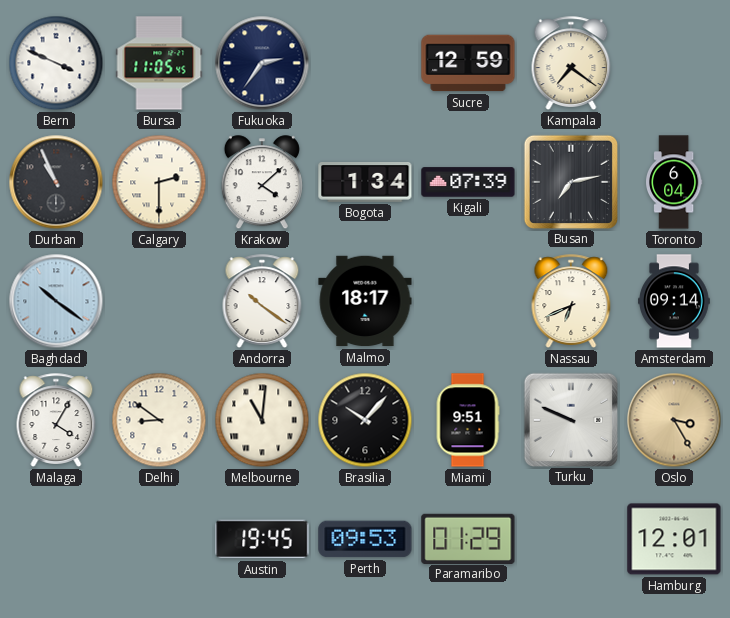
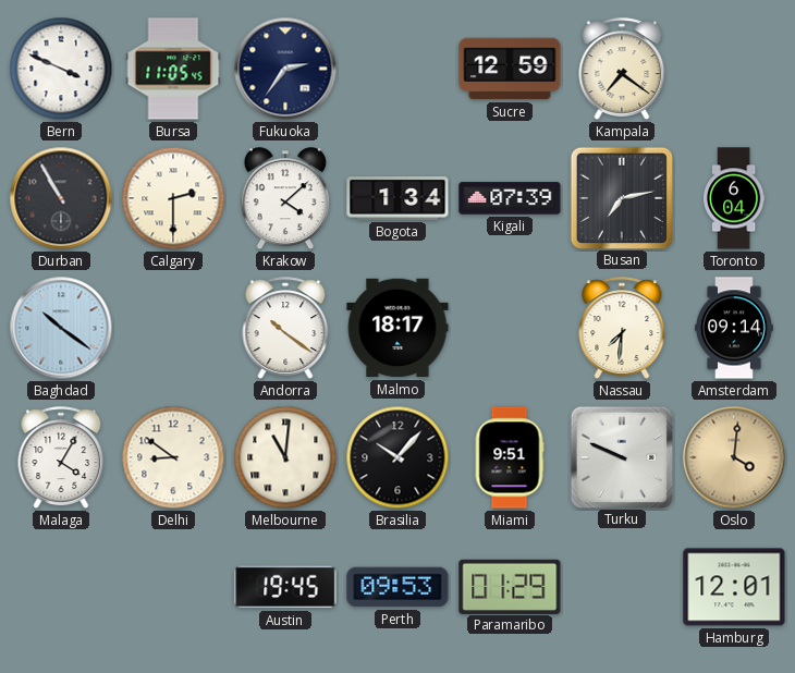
Durban: 10:56 -> 10:55 (61, 198)
Nassau: 6:41 -> 7:31 (622, 328)
Oslo: 3:25 -> 4:01 (734, 457)
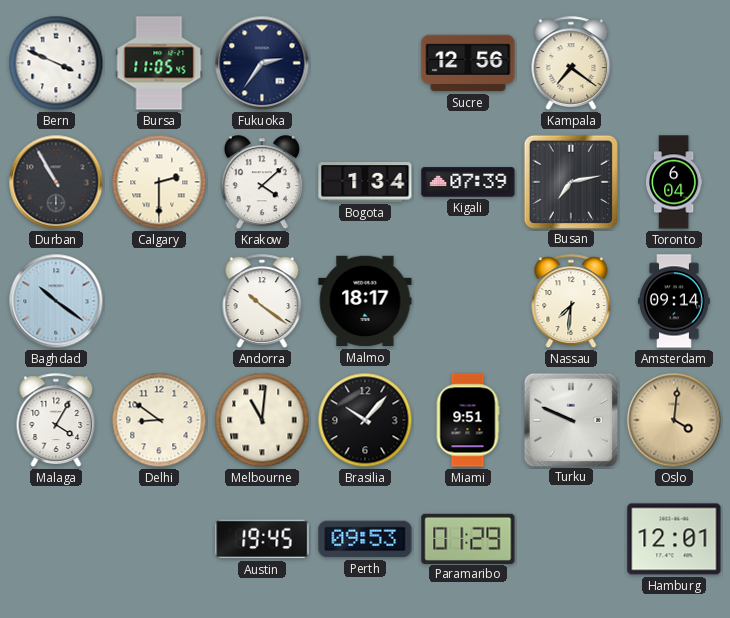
Sucre: 12:59 -> 12:56 (468, 63)
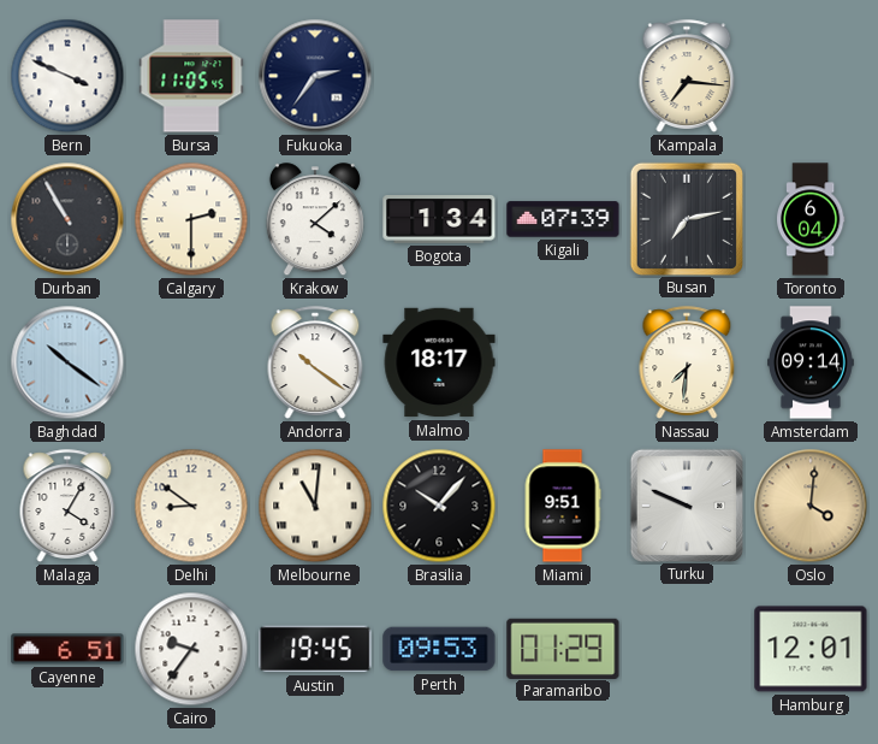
Sucre: 12:56 -> none (468, 63)
Kampala: 7:21 -> 7:16 (687, 76)
Cayenne: none -> 6:51 (67, 649)
Cairo: none -> 9:36 (191, 649)
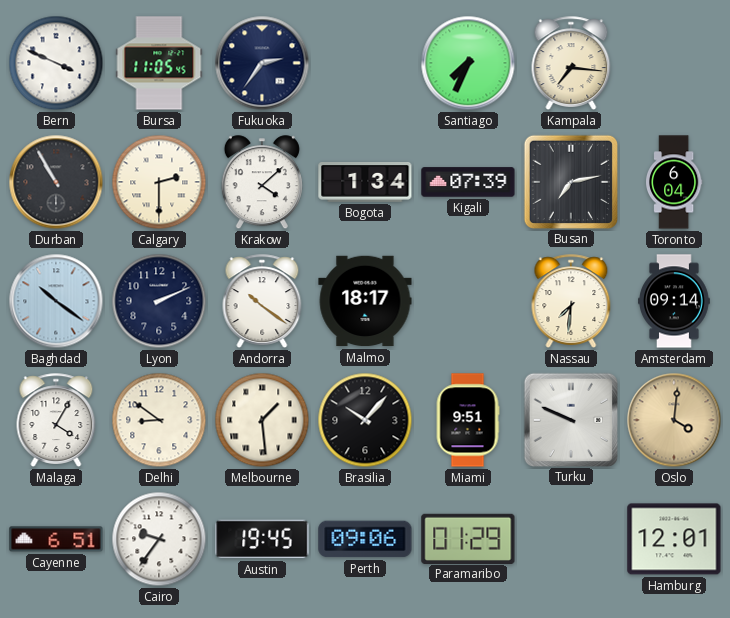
Santiago: none -> 7:34 (468, 63)
Lyon: none -> 2:11 (159, 301)
Melbourne: 11:01 -> 1:29 (262, 420)
Perth: 09:53 -> 09:06 (365, 539)
